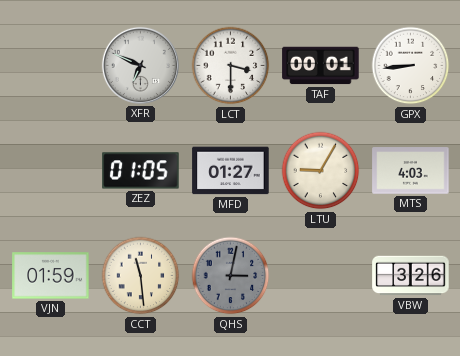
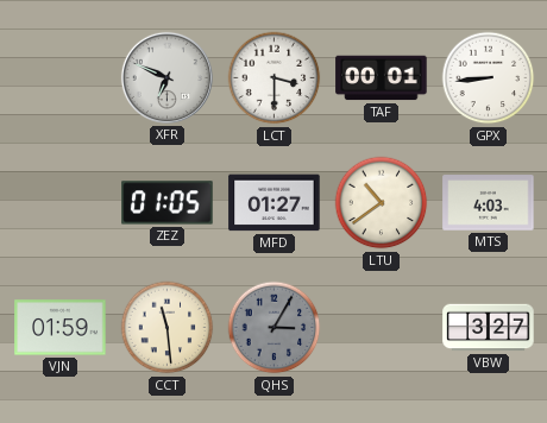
LTU: 9:05 -> 10:39 (382, 203)
QHS: 3:02 -> 3:05 (275, 328)
VBW: 3:26 -> 3:27 (489, 328)
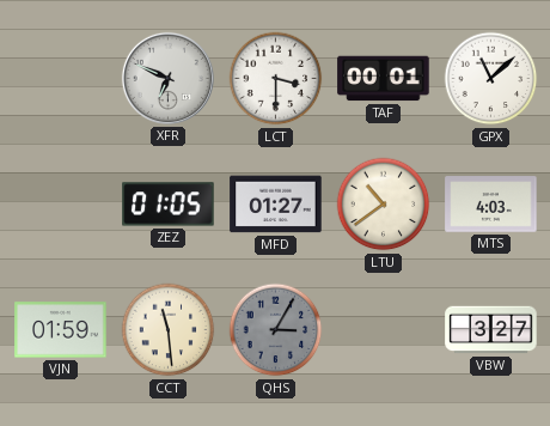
GPX: 8:44 -> 11:08 (491, 79)
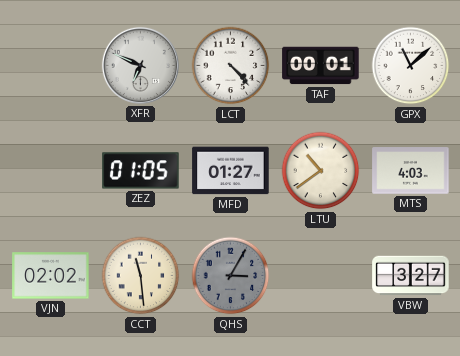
LCT: 3:30 -> 4:23 (231, 66)
VJN: 01:59 -> 02:02 (51, 276)
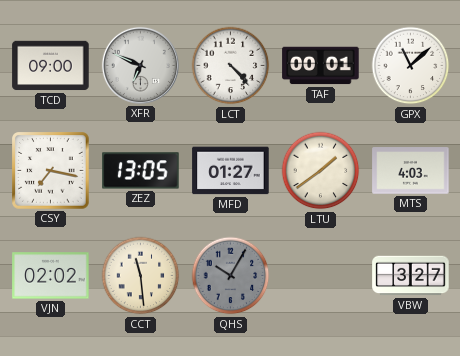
TCD: none -> 09:00 (51, 66)
CSY: none -> 7:17 (51, 171)
ZEZ: 01:05 -> 13:05 (141, 171)
LTU: 10:39 -> 1:39 (321, 171)
QHS: 3:05 -> 10:05 (231, 276)
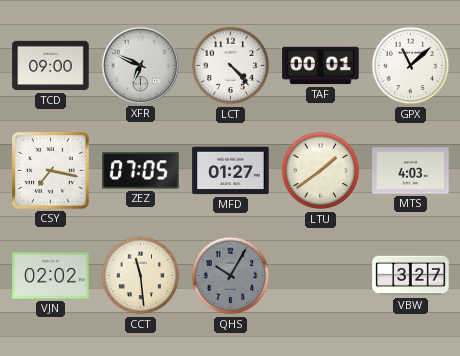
ZEZ: 13:05 -> 07:05 (141, 171)
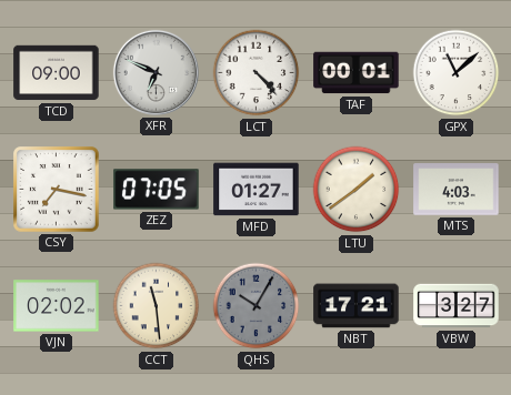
NBT: none -> 17:21 (357, 306)
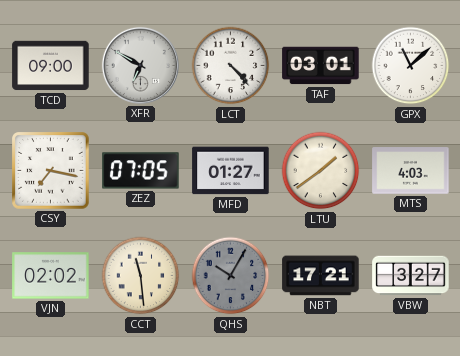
XFR: 6:49 -> 6:50 (140, 65)
TAF: 00:01 -> 03:01 (321, 66)
